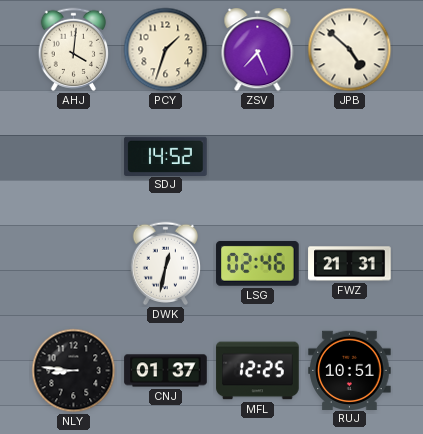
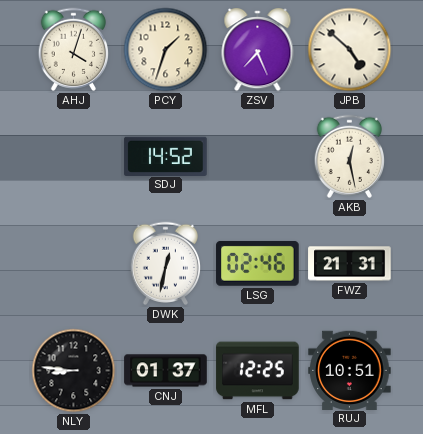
AHJ: 4:01 -> 4:03 (73, 49)
AKB: none -> 12:28 (349, 156)
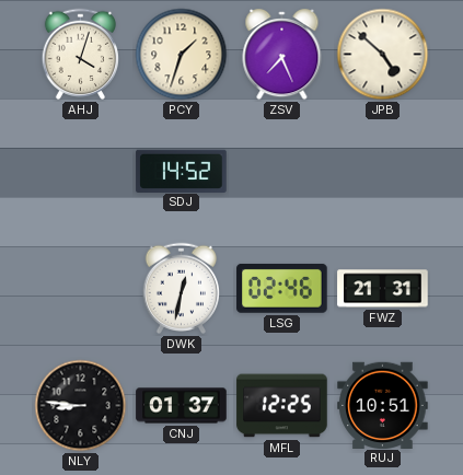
AKB: 12:28 -> none (349, 156)
